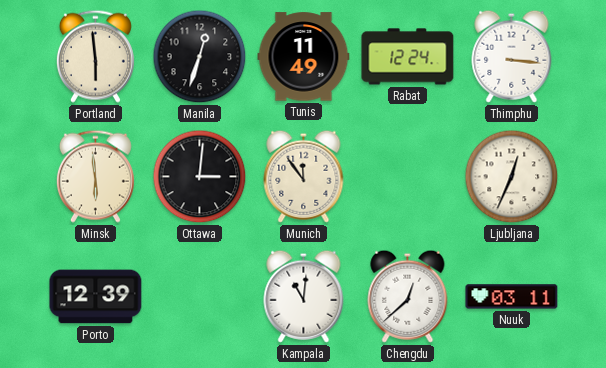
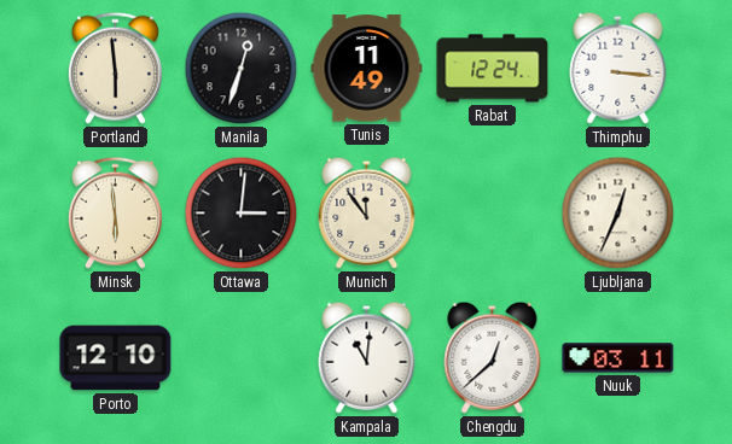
Porto: 12:39 -> 12:10 (116, 358)
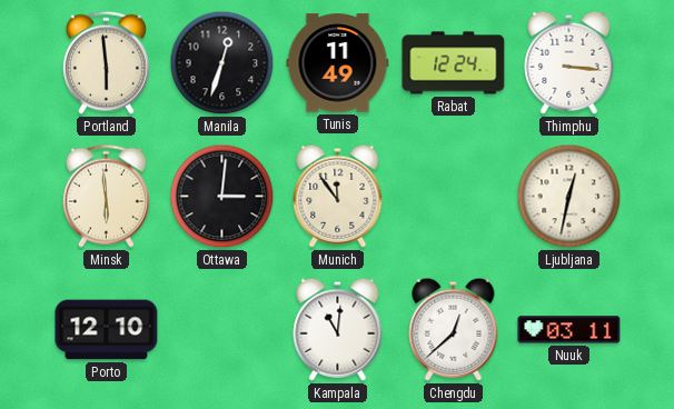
Ljubljana: 12:34 -> 12:32 (569, 197)
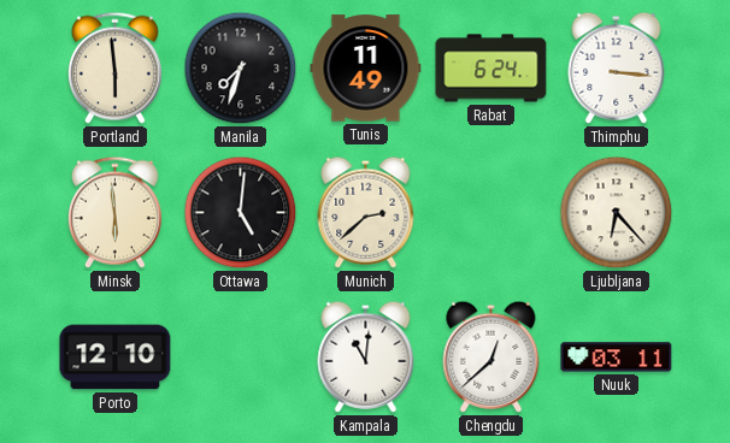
Manila: 12:33 -> 7:33 (241, 69)
Rabat: 12:24 -> 6:24 (491, 69)
Ottawa: 3:01 -> 5:01 (241, 213)
Munich: 11:54 -> 2:38 (366, 212)
Ljubljana: 12:32 -> 6:23 (617, 213)
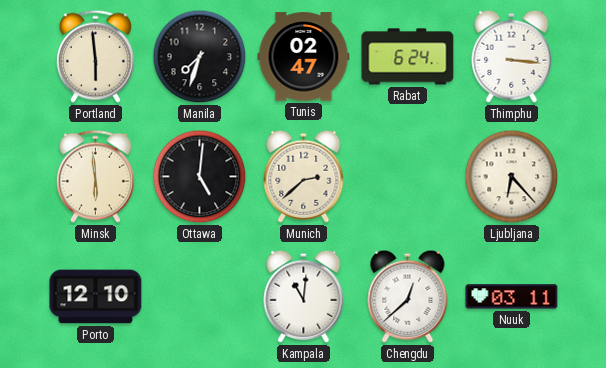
Tunis: 11:49 -> 02:47 (304, 57)
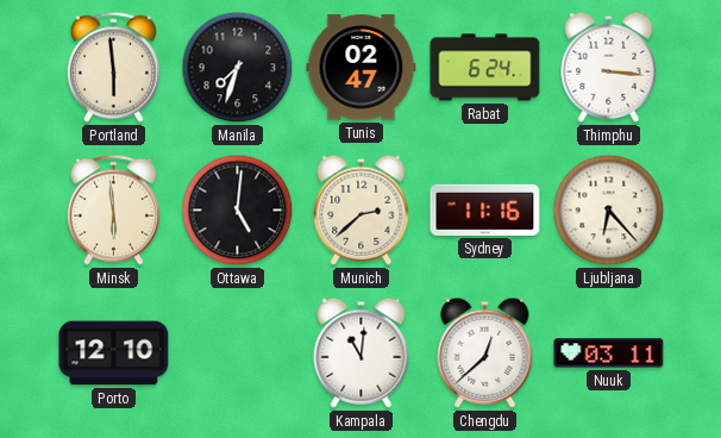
Sydney: none -> 11:16 (485, 209)
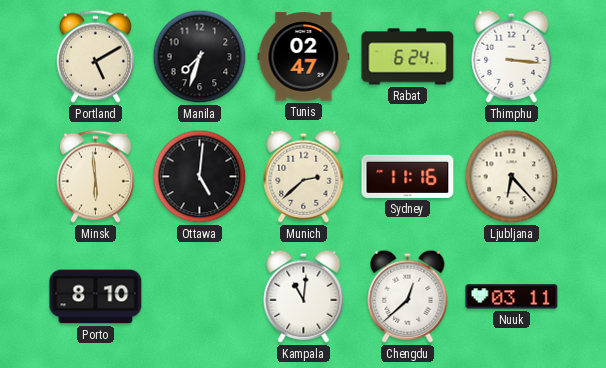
Portland: 5:59 -> 5:10 (95, 56)
Porto: 12:10 -> 8:10 (96, 297)
